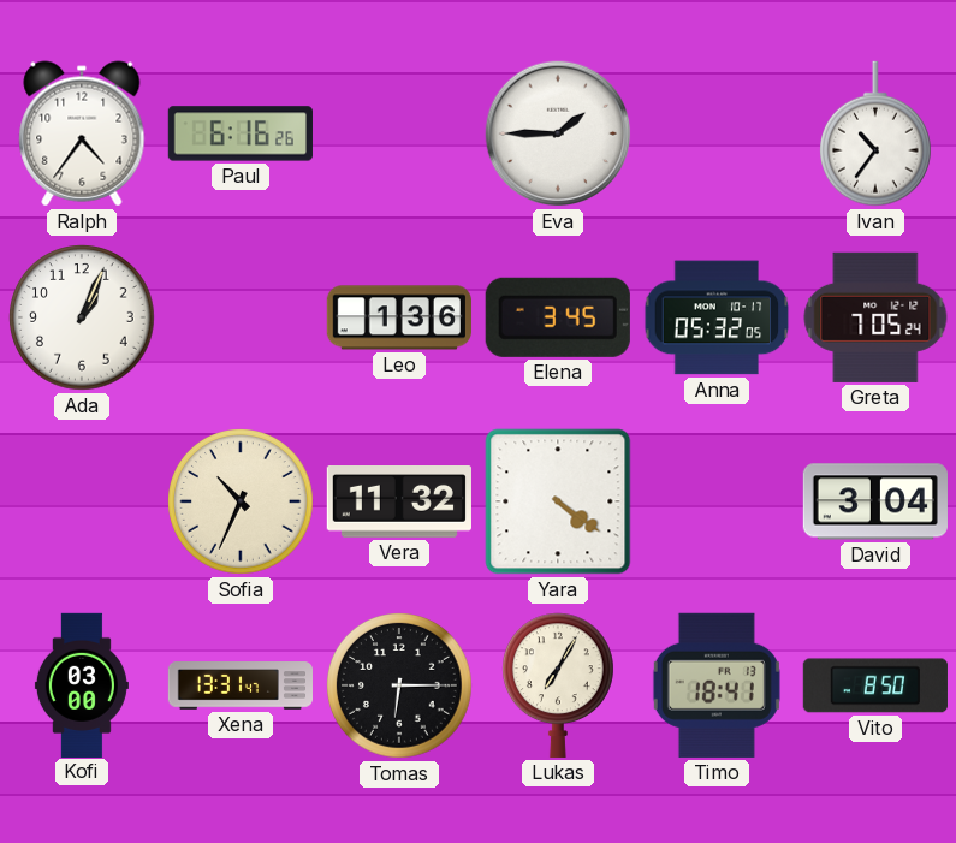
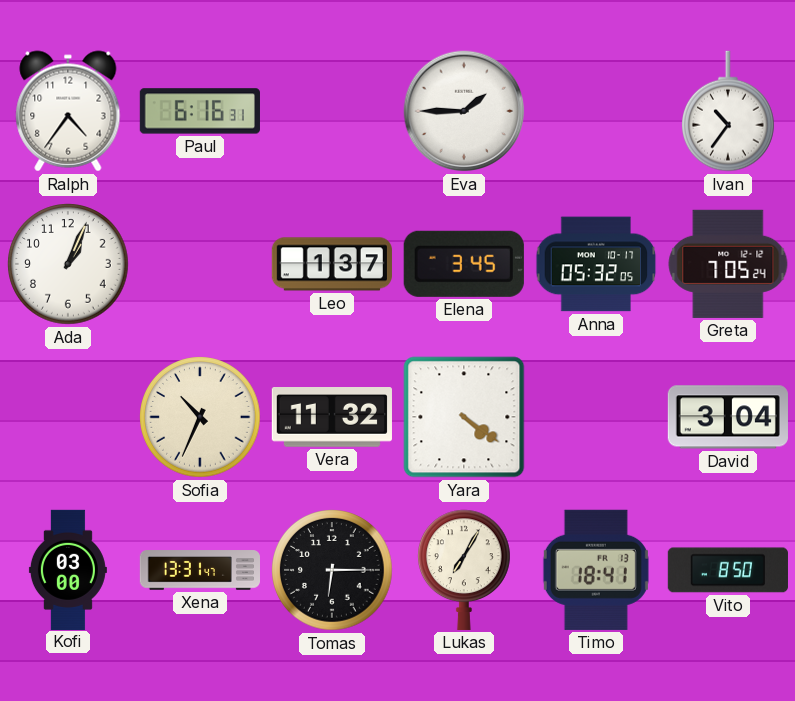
Paul: 6:16:26 -> 6:16:31 (200, 111)
Leo: 1:36 -> 1:37 (332, 264)
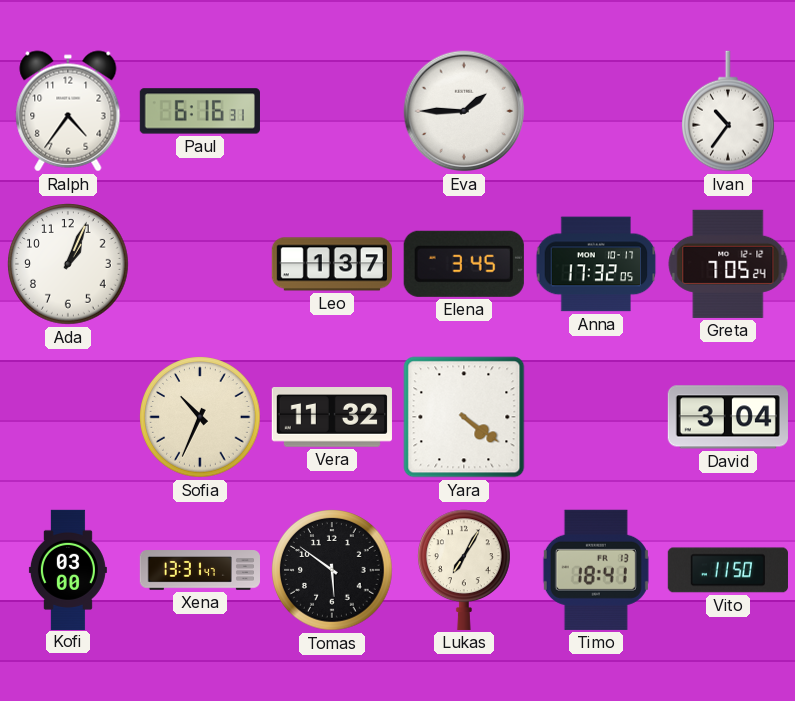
Anna: 05:32 -> 17:32 (596, 264)
Tomas: 6:15 -> 5:51 (332, 570)
Vito: 8:50 -> 11:50 (728, 570)
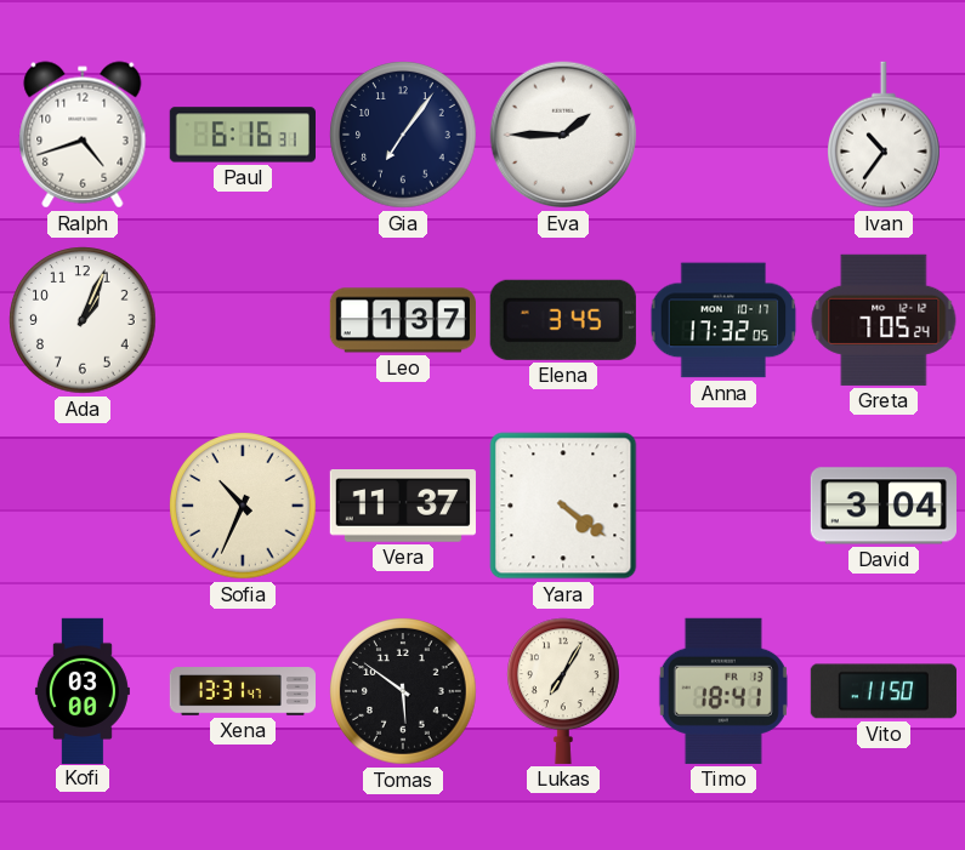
Ralph: 4:36 -> 4:42 (83, 135)
Gia: none -> 7:06 (403, 135)
Vera: 11:32 -> 11:37 (403, 506)
